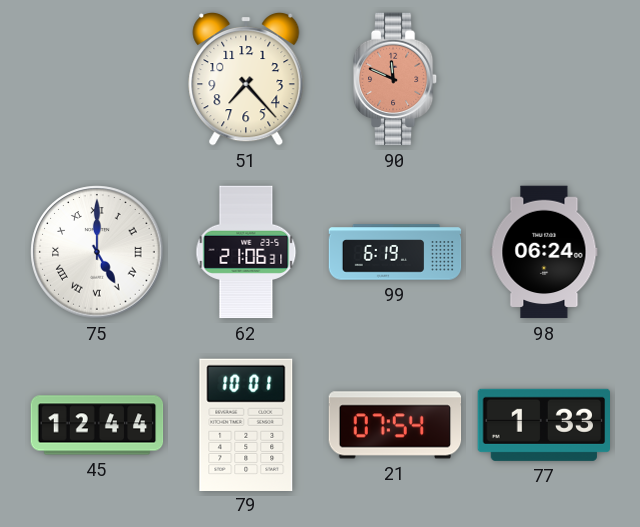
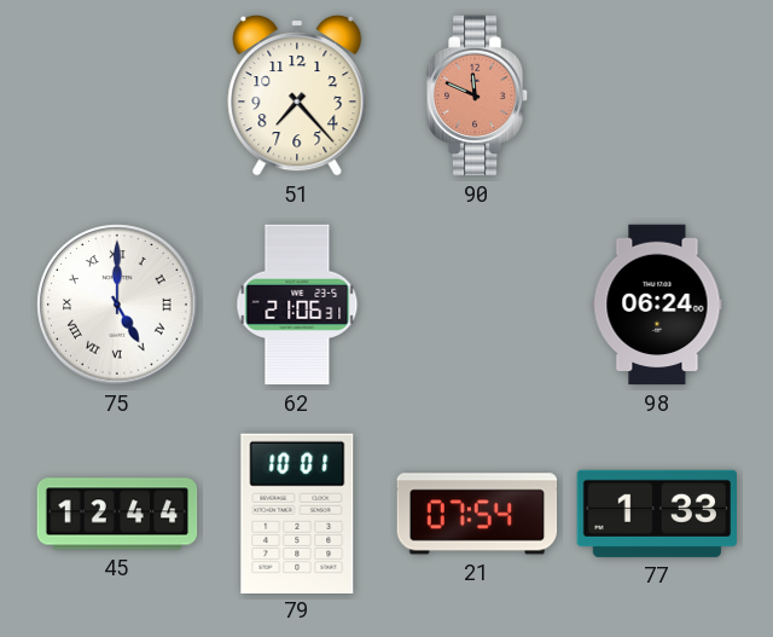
99: 6:19 -> none (395, 252)
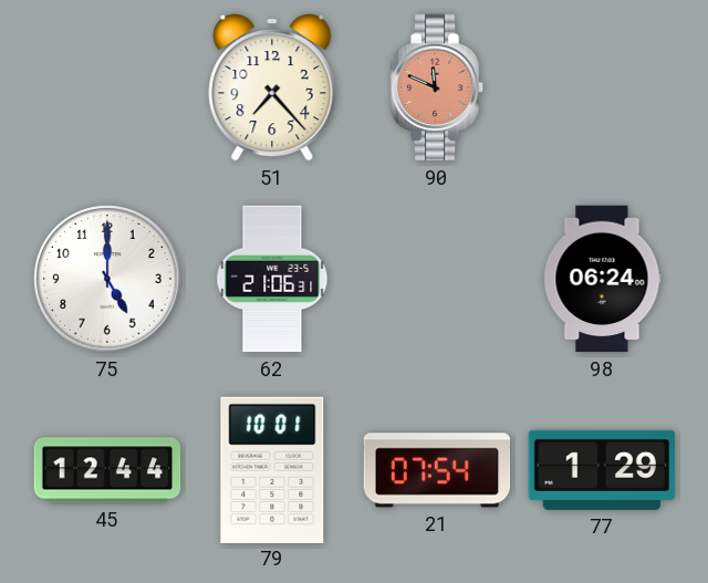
75 numerals: Roman -> Arabic (107, 279)
77: 1:33 -> 1:29 (601, 470)
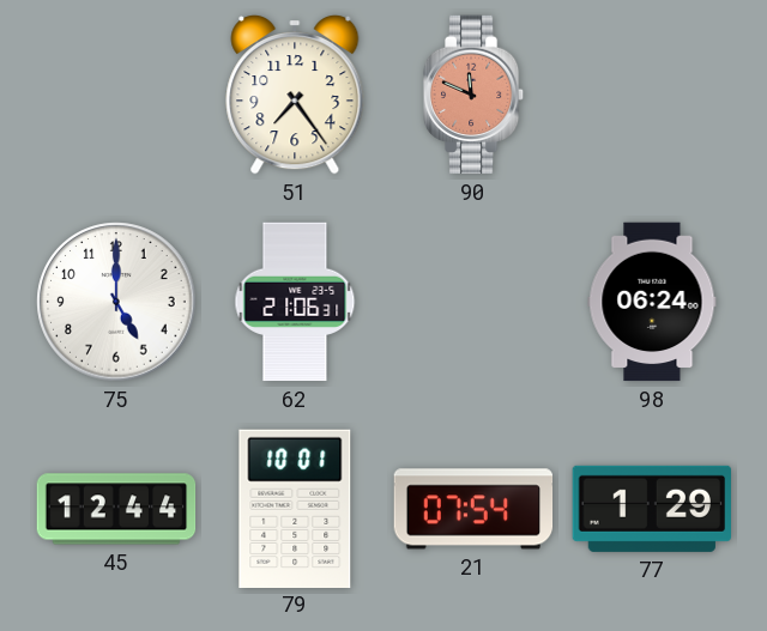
51: 7:23 -> 7:24 (295, 95)
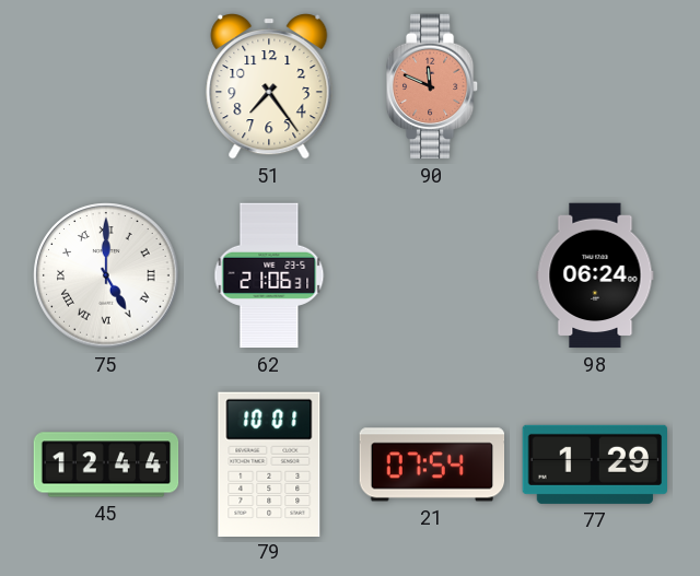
75 numerals: Arabic -> Roman (106, 275)
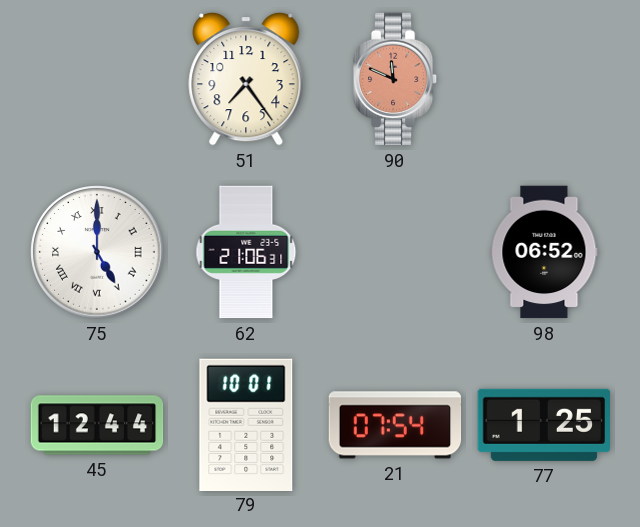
98: 06:24 -> 06:52 (544, 252)
77: 1:29 -> 1:25 (543, 425)
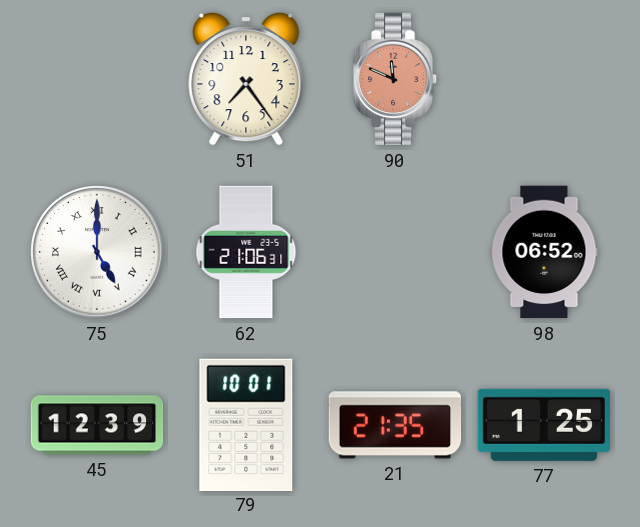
45: 12:44 -> 12:39 (97, 425)
21: 07:54 -> 21:35 (395, 425)
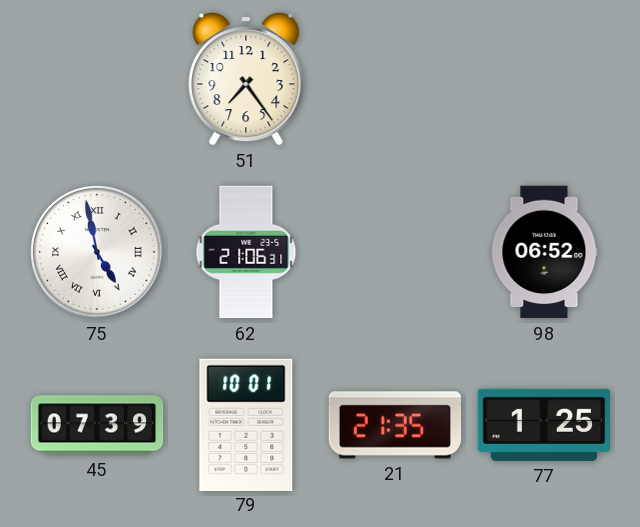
90: 11:49 -> none (395, 79)
75: 5:00 -> 4:58 (97, 252)
45: 12:39 -> 07:39 (97, 425)
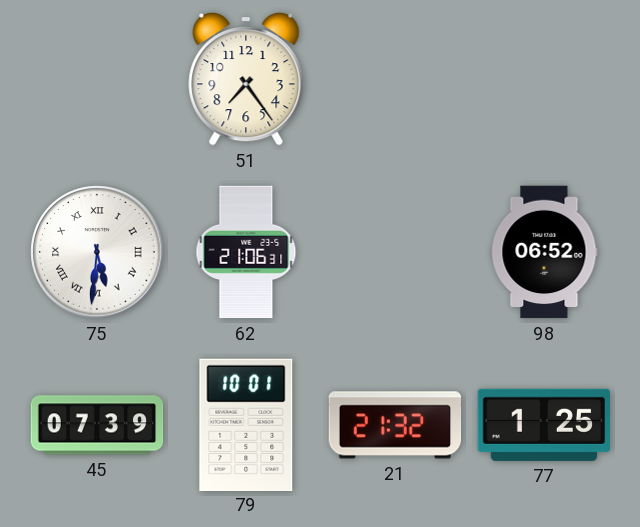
75: 4:58 -> 5:31 (97, 252)
21: 21:35 -> 21:32 (395, 425)
